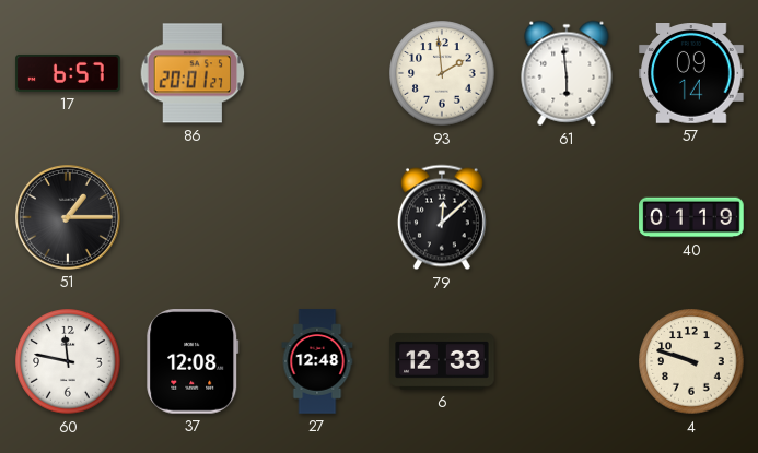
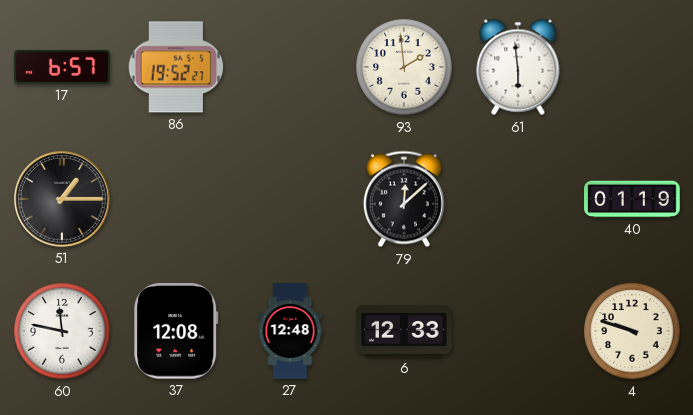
86: 20:01 -> 19:52 (176, 67)
57: 09:14 -> none (691, 74)
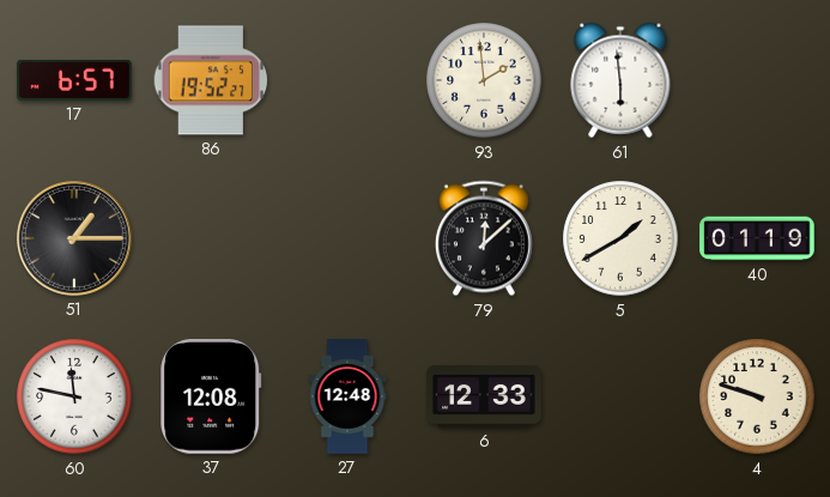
5: none -> 1:40 (620, 238)
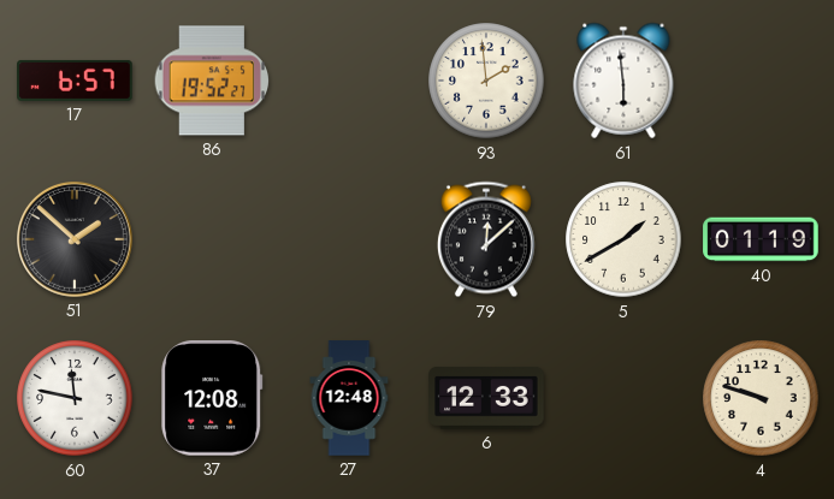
51: 1:15 -> 1:52 (76, 240)
